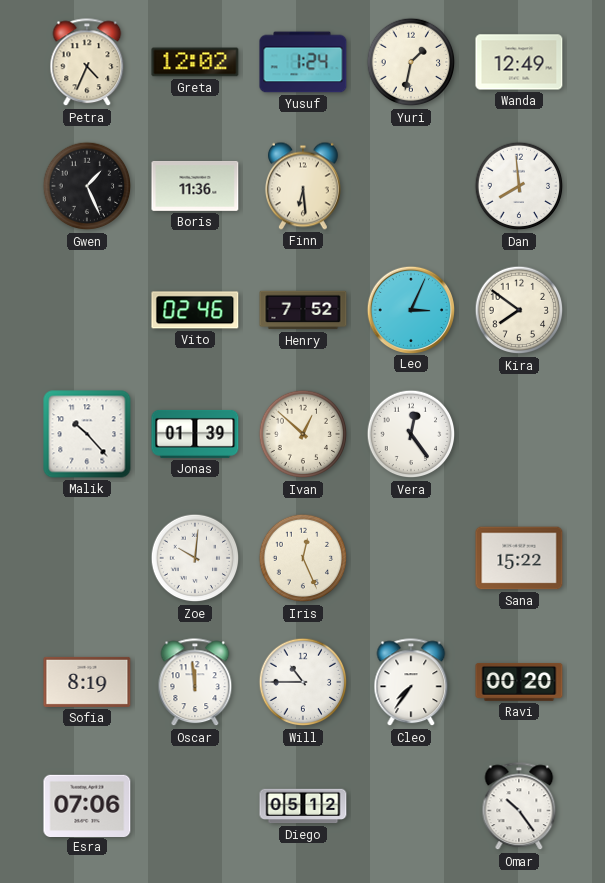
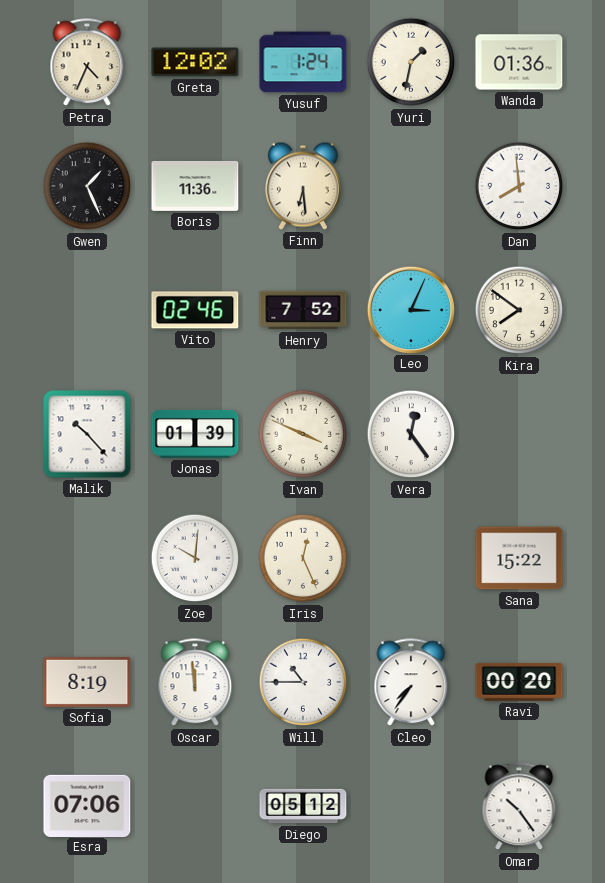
Wanda: 12:49 -> 01:36 (519, 62)
Ivan: 12:52 -> 3:49 (303, 434)
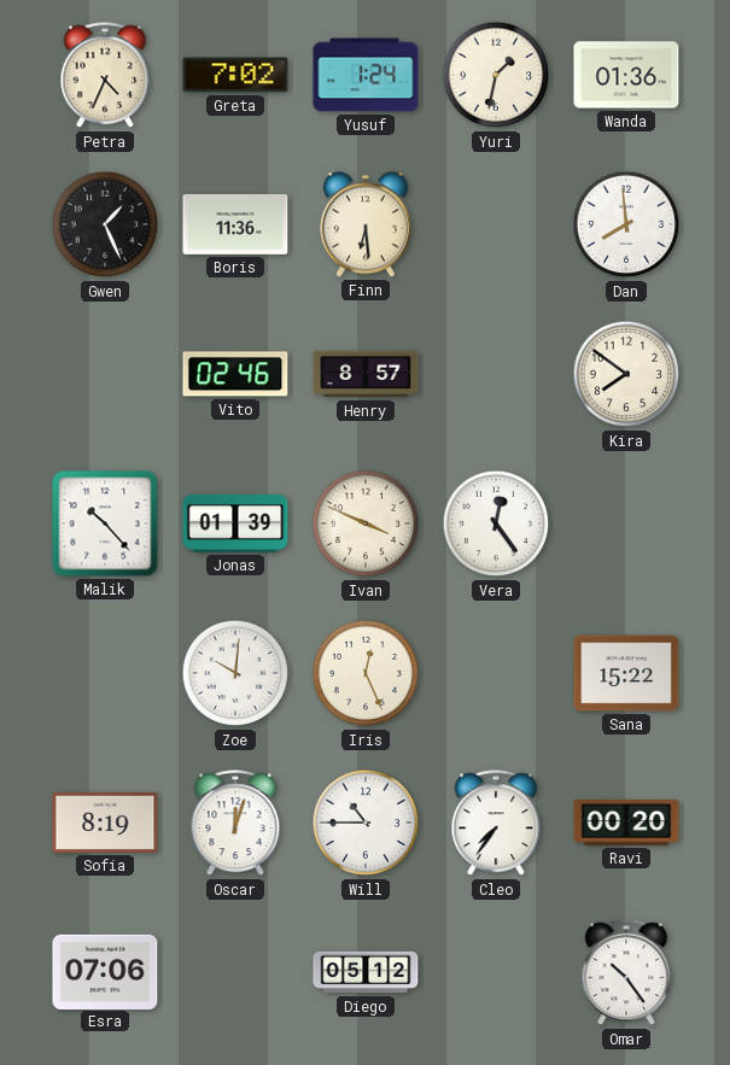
Greta: 12:02 -> 7:02 (235, 75)
Henry: 7:52 -> 8:57 (366, 374)
Leo: 3:04 -> none (410, 309)
Oscar: 11:59 -> 12:03 (235, 824)
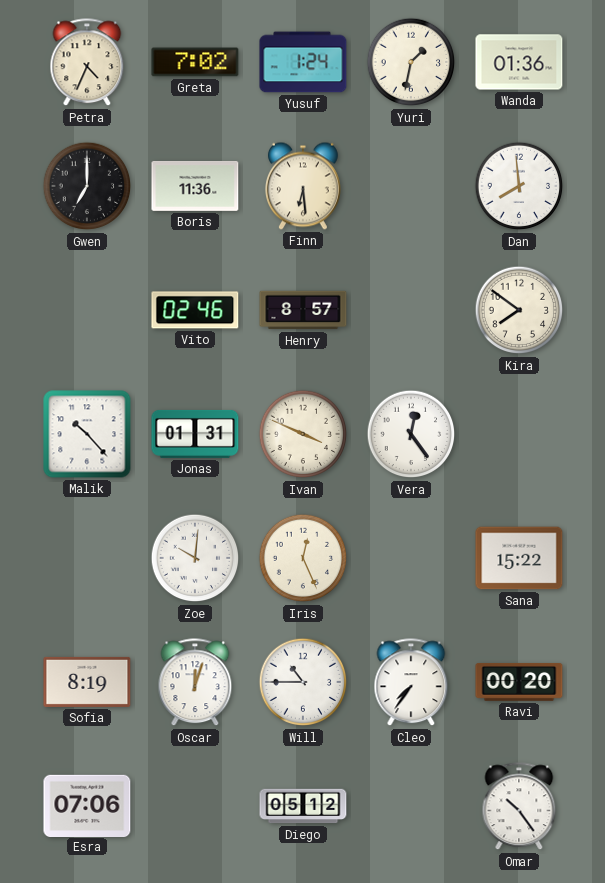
Gwen: 1:26 -> 7:00 (87, 186)
Jonas: 01:39 -> 01:31 (195, 434)
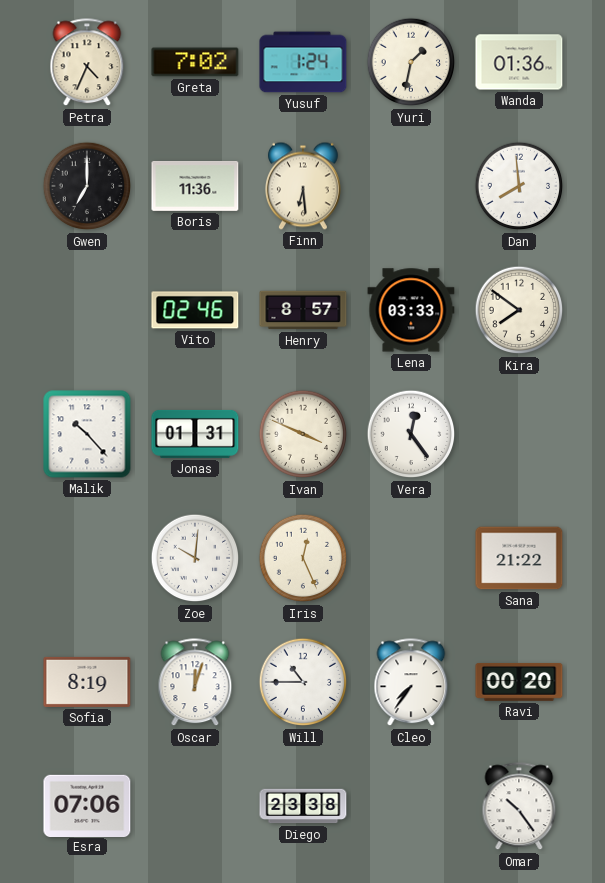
Lena: none -> 03:33 (411, 310)
Sana: 15:22 -> 21:22 (519, 558)
Diego: 05:12 -> 23:38 (303, 806)
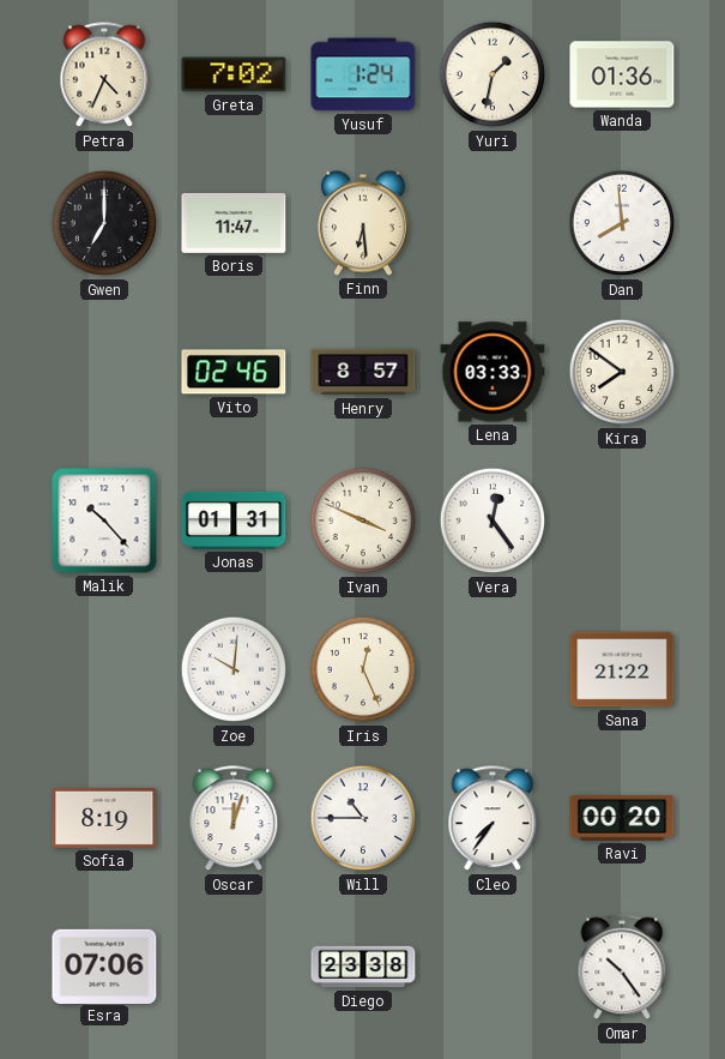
Boris: 11:36 -> 11:47 (234, 223)
